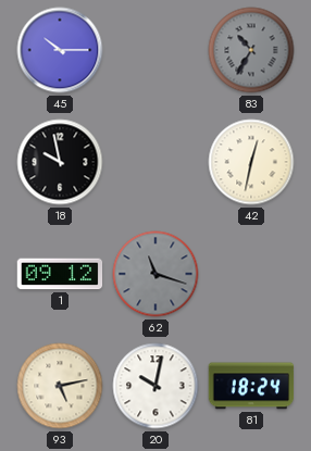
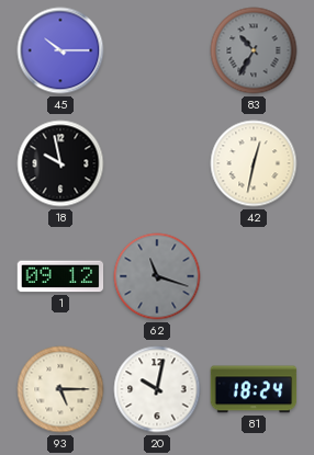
93: 5:13 -> 5:15 (60, 389)
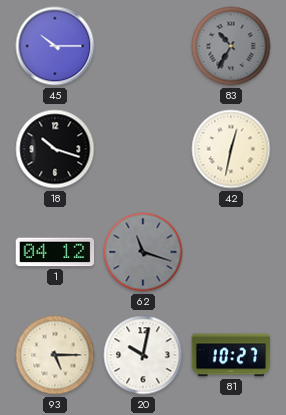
18: 9:58 -> 10:18 (55, 149)
1: 09:12 -> 04:12 (55, 252)
81: 18:24 -> 10:27 (231, 355)
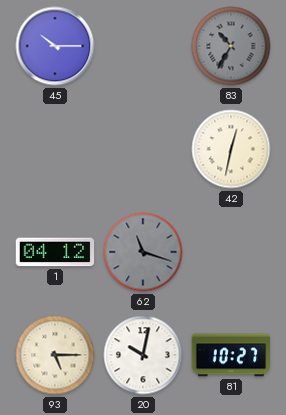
18: 10:18 -> none (55, 149)
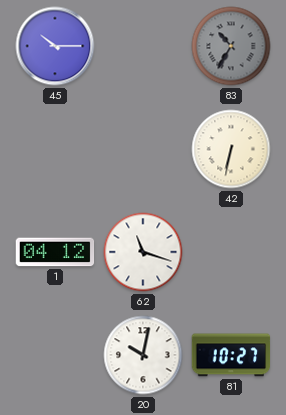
42: 12:32 -> 6:32 (231, 149)
62 dial: grey -> white (143, 252)
93: 5:15 -> none (55, 355)
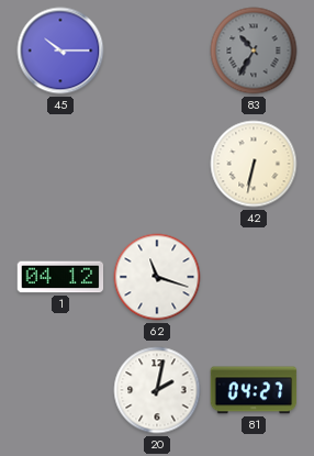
20: 10:02 -> 2:02 (157, 390)
81: 10:27 -> 04:27 (254, 390)
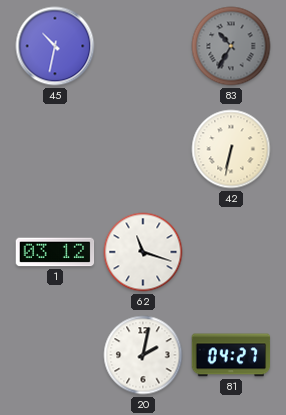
45: 10:15 -> 10:32 (55, 46)
1: 04:12 -> 03:12 (55, 252)
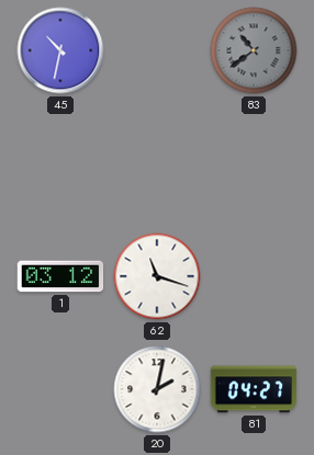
83: 10:35 -> 10:39 (254, 50)
42: 6:32 -> none (231, 149)
